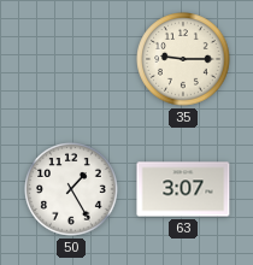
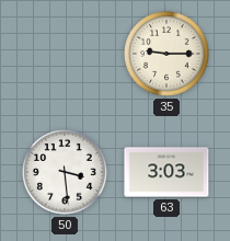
50: 1:25 -> 3:29 (65, 172)
63: 3:07 -> 3:03 (166, 172)
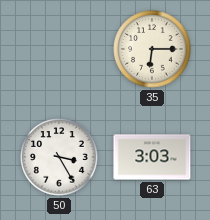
35: 9:15 -> 6:15 (152, 49)
50: 3:29 -> 3:25 (59, 157)
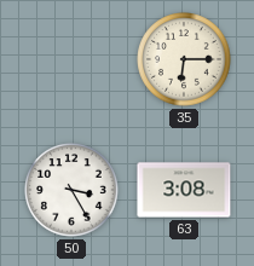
63: 3:03 -> 3:08 (184, 190)
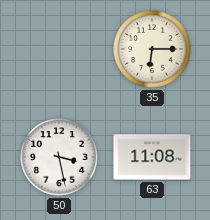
50: 3:25 -> 3:28 (59, 157)
63: 3:08 -> 11:08 (152, 157)
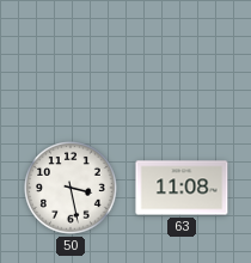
35: 6:15 -> none (152, 49)
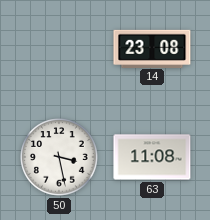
14: none -> 23:08 (152, 48)
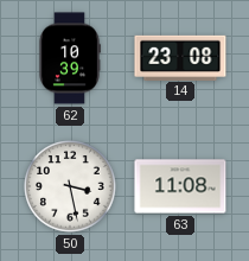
62: none -> 10:39 (70, 58)
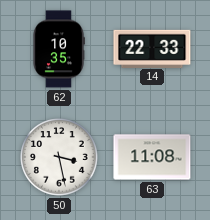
62: 10:39 -> 10:35 (59, 49)
14: 23:08 -> 22:33 (152, 48)
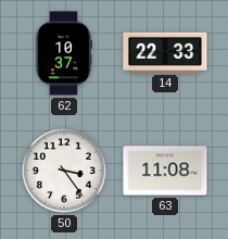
62: 10:35 -> 10:37 (64, 53)
50: 3:28 -> 3:24 (64, 171)
